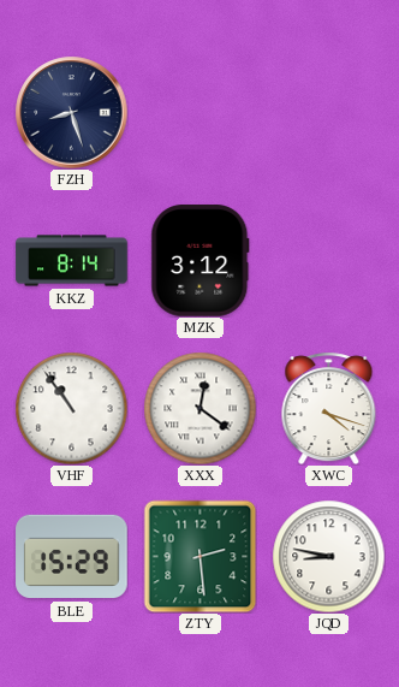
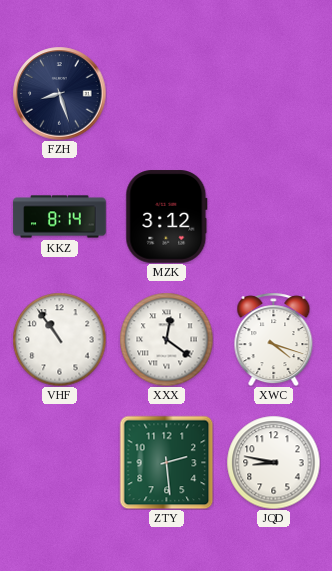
BLE: 15:29 -> none (72, 557)
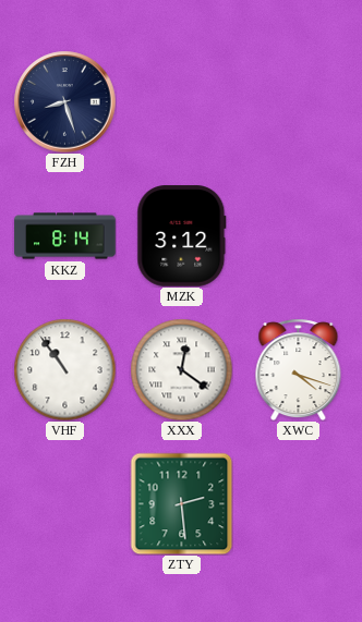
JQD: 8:47 -> none (273, 462)
